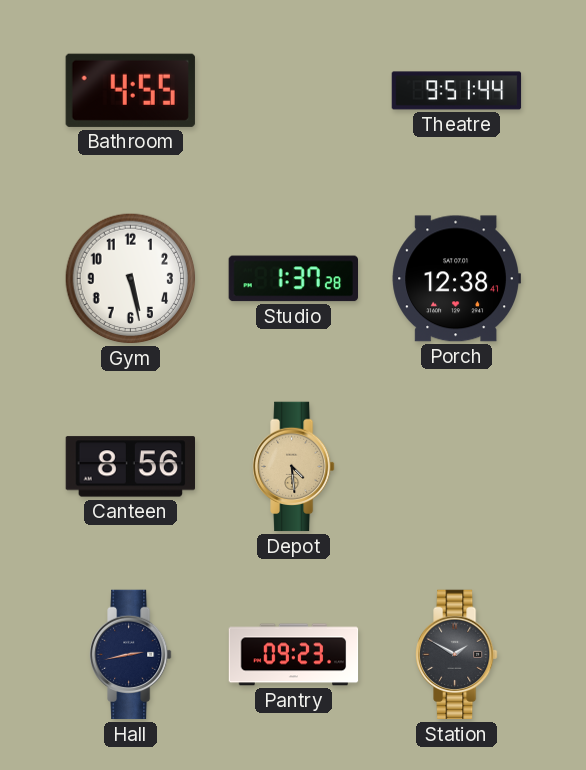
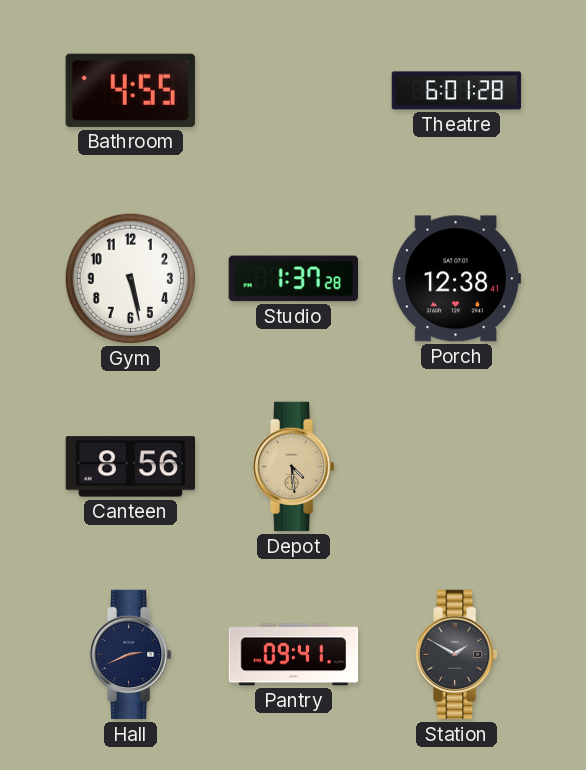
Theatre: 9:51 -> 6:01 (457, 91)
Hall: 2:43 -> 2:41 (131, 655)
Pantry: 09:23 -> 09:41 (294, 655)
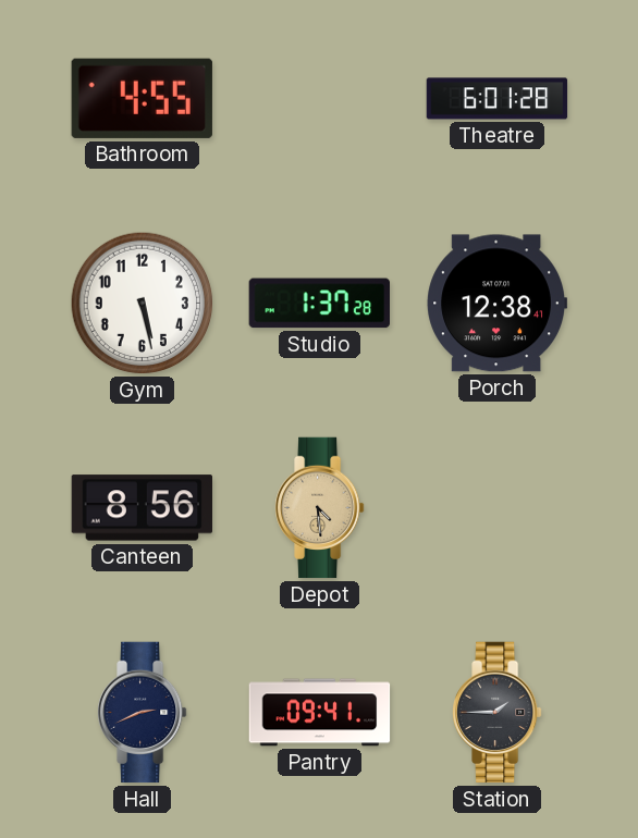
Station: 1:50 -> 1:45 (498, 713)
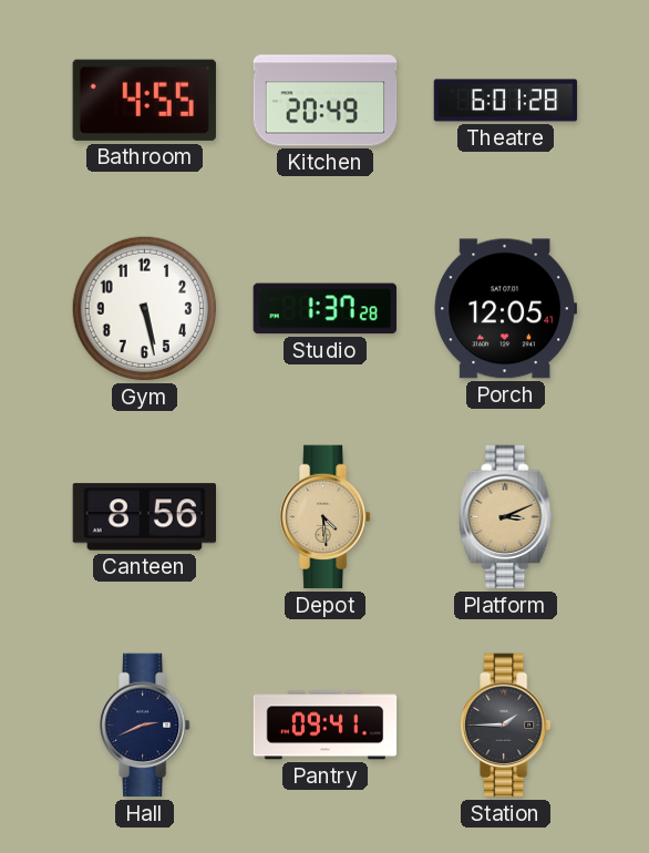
Kitchen: none -> 20:49 (326, 101)
Porch: 12:38 -> 12:05 (505, 309)
Platform: none -> 3:11 (506, 517)
